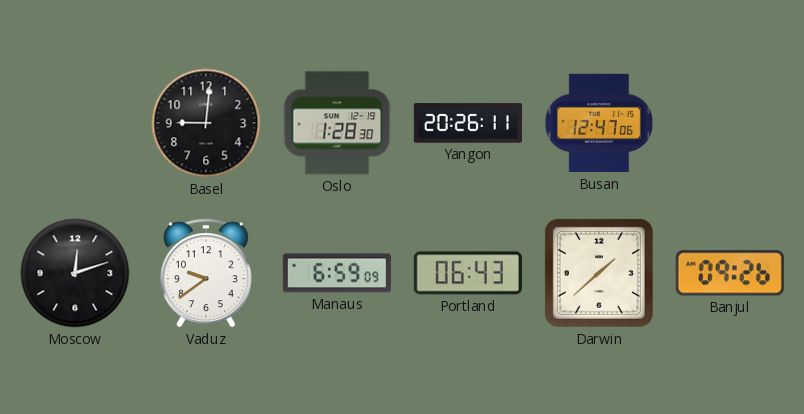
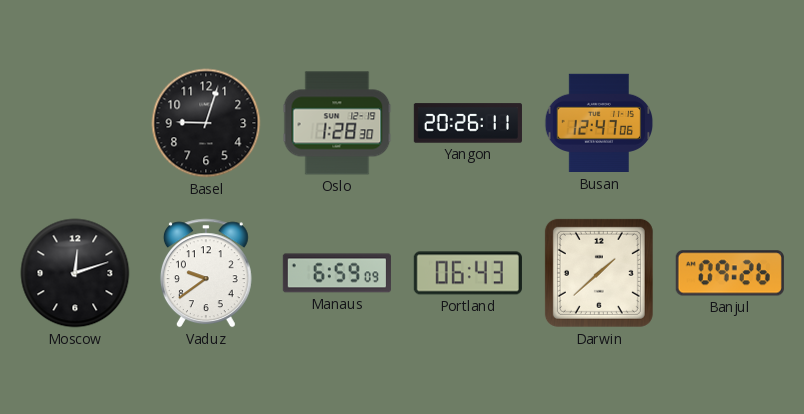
Basel: 9:01 -> 9:03 (206, 123)
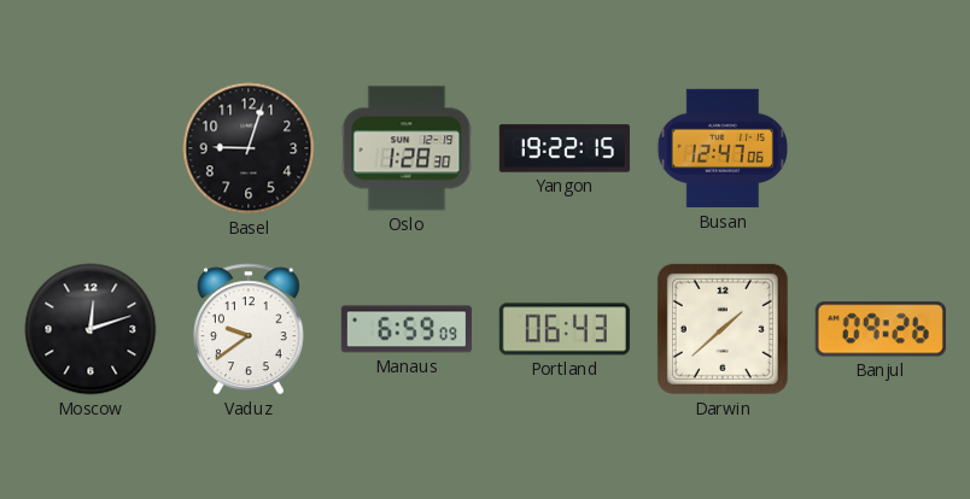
Yangon: 20:26 -> 19:22 (565, 148)
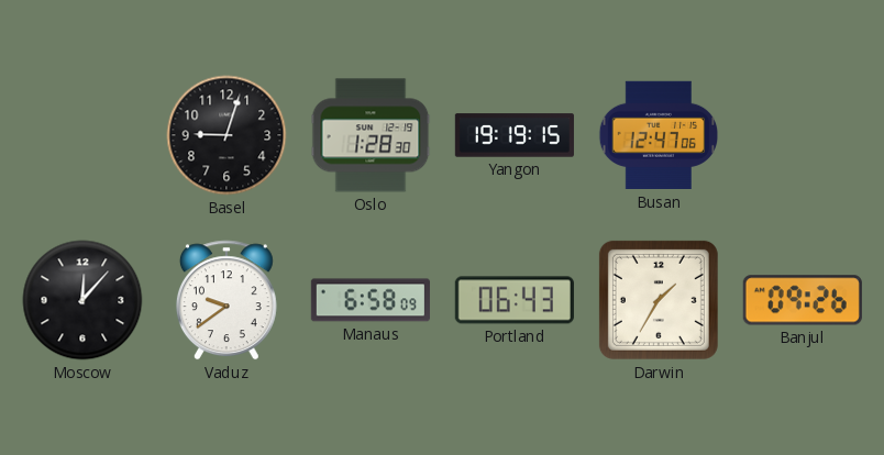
Yangon: 19:22 -> 19:19 (515, 135)
Moscow: 12:12 -> 12:07 (82, 300)
Manaus: 6:59 -> 6:58 (371, 300)
Darwin: 1:38 -> 1:35 (659, 300)
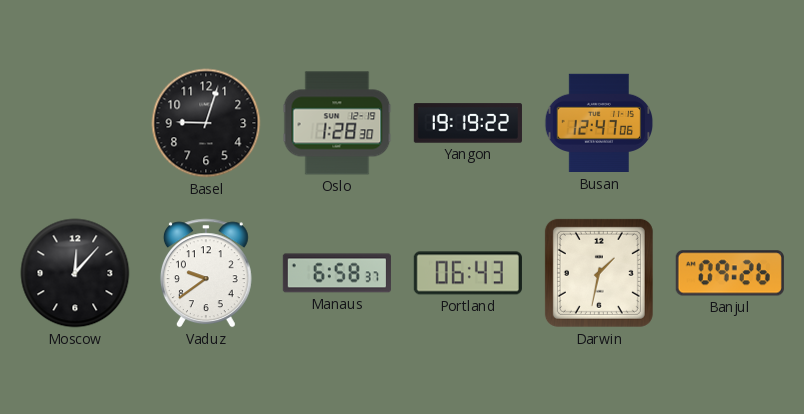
Yangon: 19:19:15 -> 19:19:22 (468, 123)
Manaus: 6:58:09 -> 6:58:37 (337, 273)
Darwin: 1:35 -> 1:32 (599, 273)
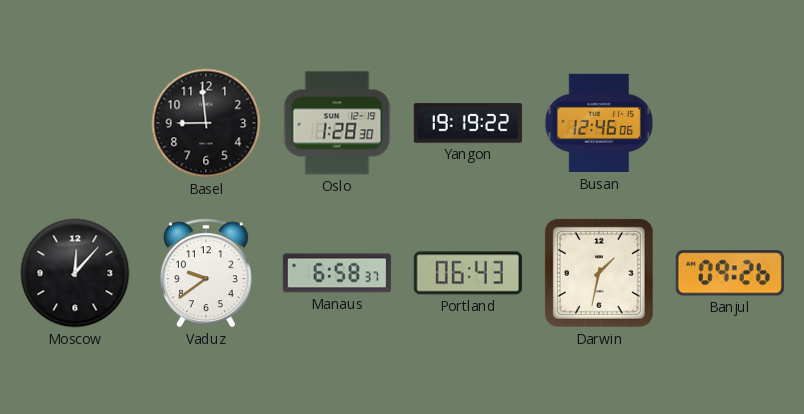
Basel: 9:03 -> 8:59 (206, 123)
Busan: 12:47 -> 12:46 (599, 123)
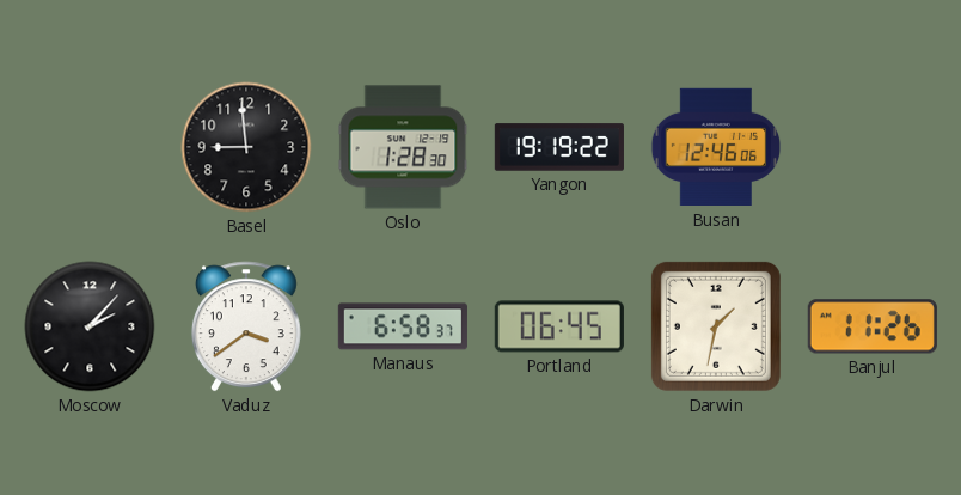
Moscow: 12:07 -> 2:07 (90, 326)
Vaduz: 9:39 -> 3:39 (246, 326)
Portland: 06:43 -> 06:45 (559, 326)
Banjul: 09:26 -> 11:26 (873, 326)
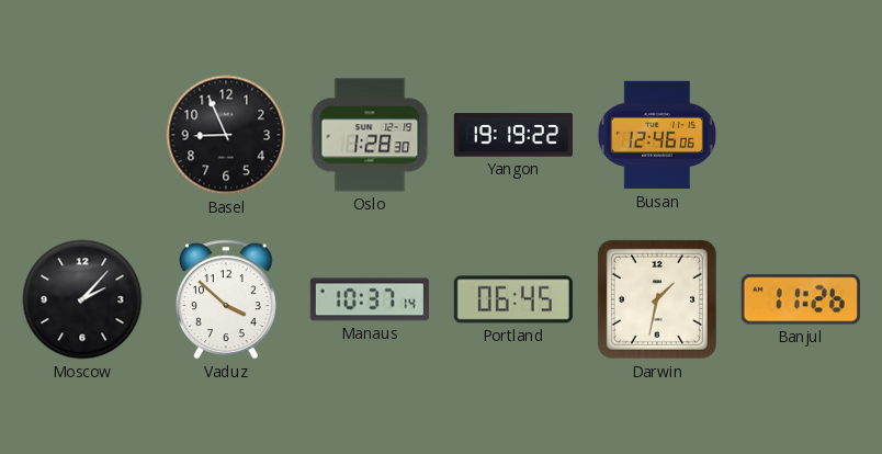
Basel: 8:59 -> 8:56 (226, 135)
Vaduz: 3:39 -> 3:52 (226, 299)
Manaus: 6:58 -> 10:37 (370, 299)
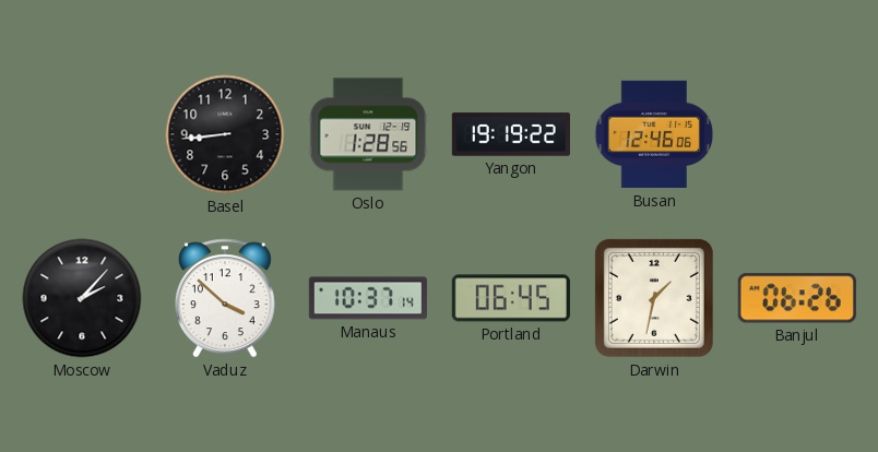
Basel: 8:56 -> 8:44 (225, 134)
Oslo: 1:28:30 -> 1:28:56 (368, 134)
Banjul: 11:26 -> 06:26 (797, 298)
